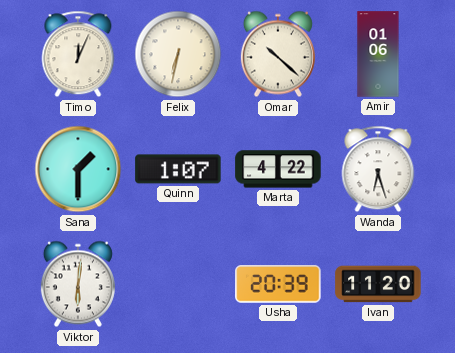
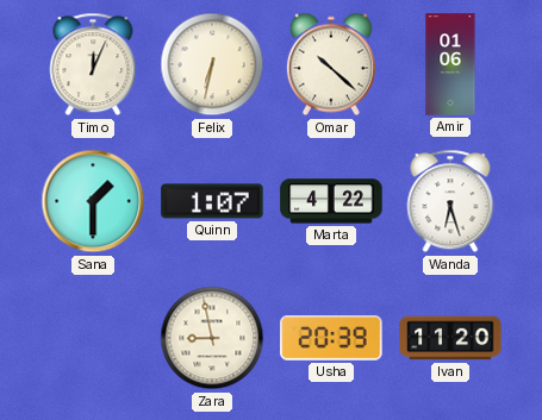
Viktor: 6:01 -> none (78, 284)
Zara: none -> 8:58 (212, 338)
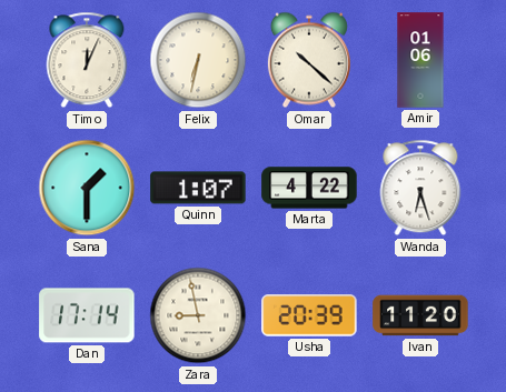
Dan: none -> 17:14 (87, 315)
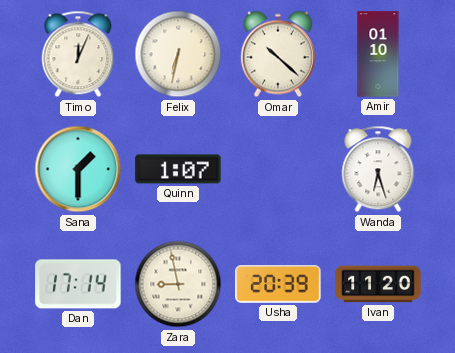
Amir: 01:06 -> 01:10 (378, 54)
Marta: 4:22 -> none (309, 188)
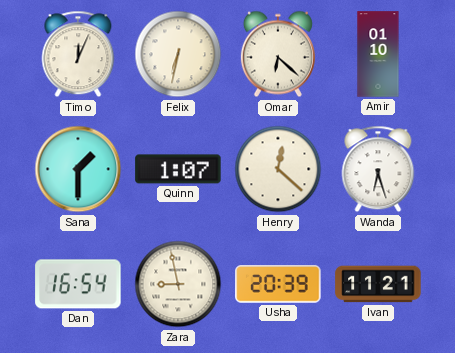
Omar: 10:22 -> 6:22 (278, 54)
Henry: none -> 12:22 (278, 169)
Dan: 17:14 -> 16:54 (78, 284)
Ivan: 11:20 -> 11:21 (378, 284)
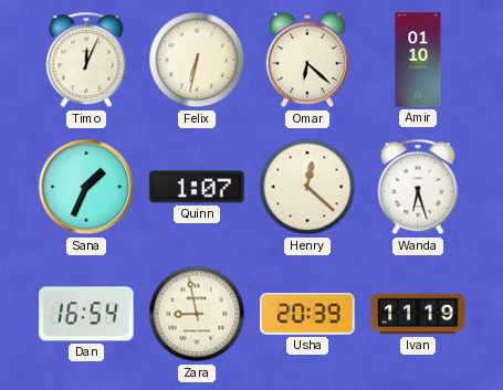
Sana: 1:30 -> 1:34 (86, 187)
Ivan: 11:21 -> 11:19 (418, 314)
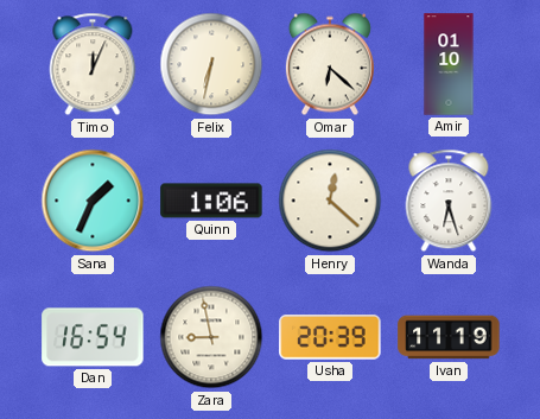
Quinn: 1:07 -> 1:06 (211, 201)
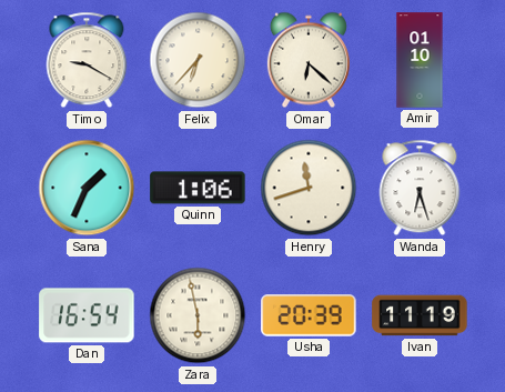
Timo: 12:04 -> 9:20 (87, 60)
Felix: 6:32 -> 6:37 (198, 60)
Henry: 12:22 -> 11:42 (309, 188)
Zara: 8:58 -> 5:58 (198, 315)
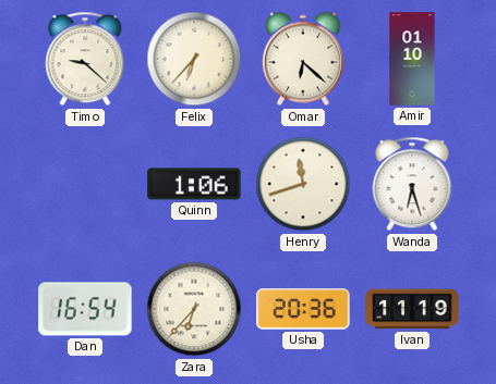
Timo: 9:20 -> 9:22 (85, 59)
Sana: 1:34 -> none (87, 188)
Zara: 5:58 -> 6:37 (194, 309)
Usha: 20:39 -> 20:36 (303, 309)
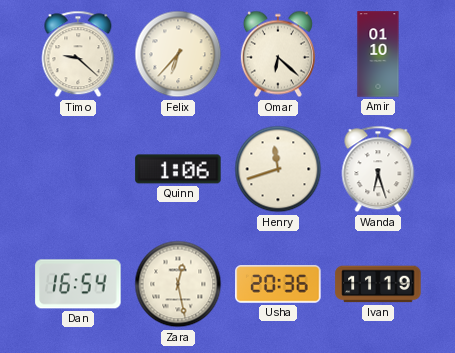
Zara: 6:37 -> 12:28 (178, 284)
